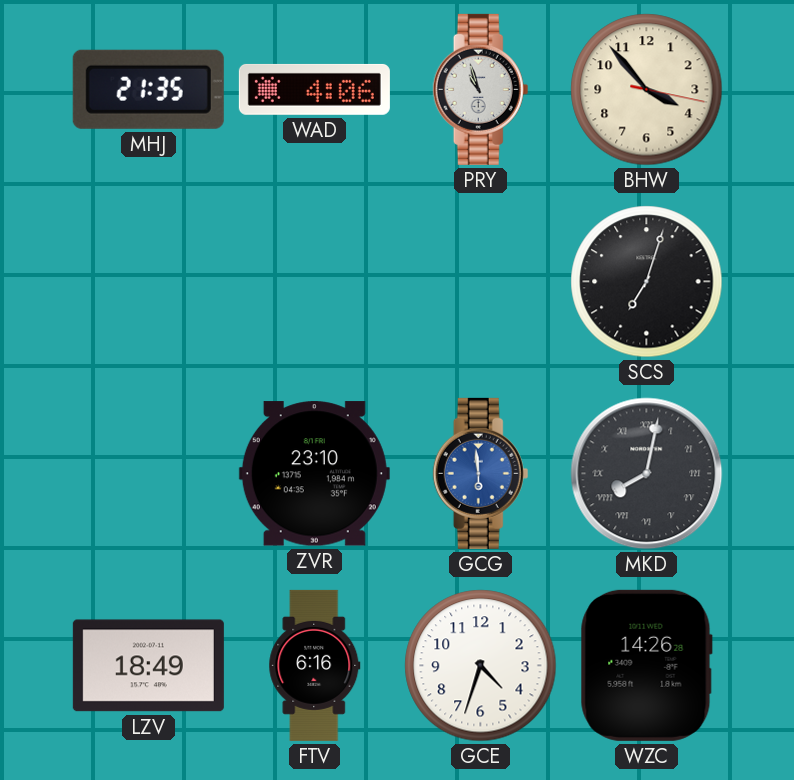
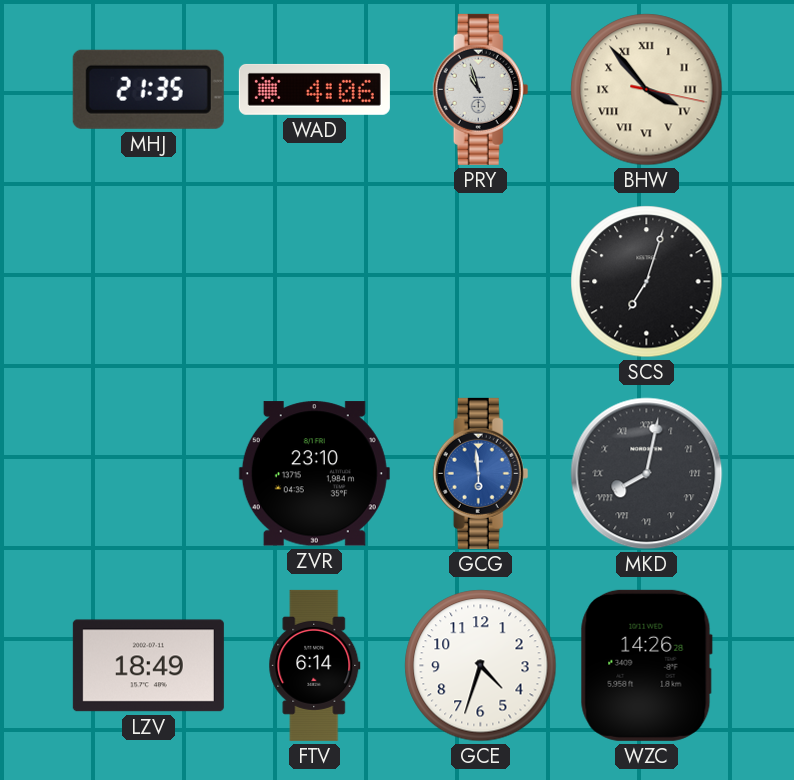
BHW numerals: Arabic -> Roman (647, 90)
FTV: 6:16 -> 6:14 (315, 665)
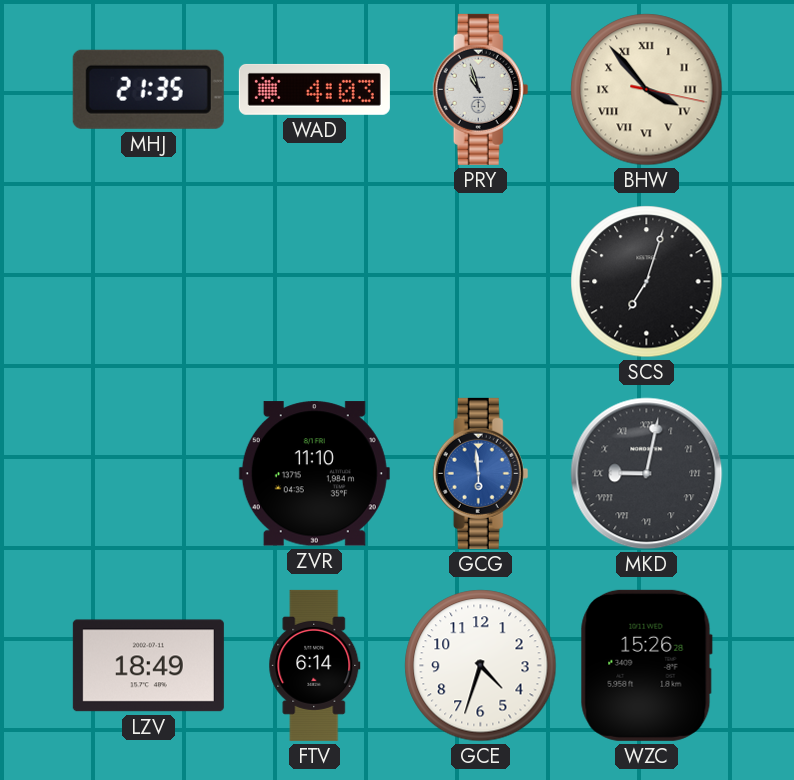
WAD: 4:06 -> 4:03 (314, 89)
ZVR: 23:10 -> 11:10 (314, 474)
MKD: 8:02 -> 9:02 (647, 474)
WZC: 14:26 -> 15:26 (646, 665)
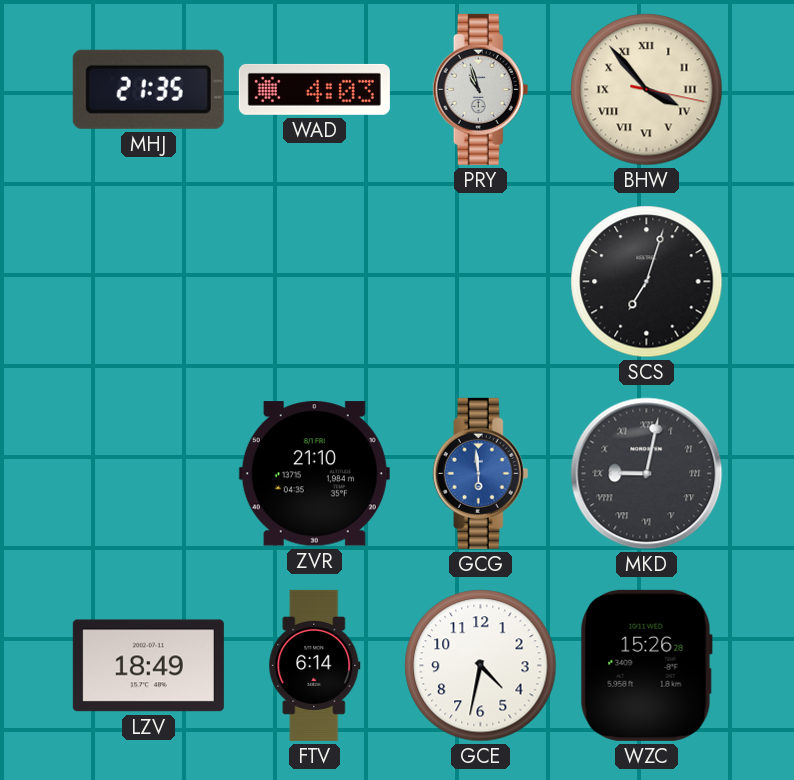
ZVR: 11:10 -> 21:10 (314, 474)
GCE: 4:33 -> 4:32 (481, 666)
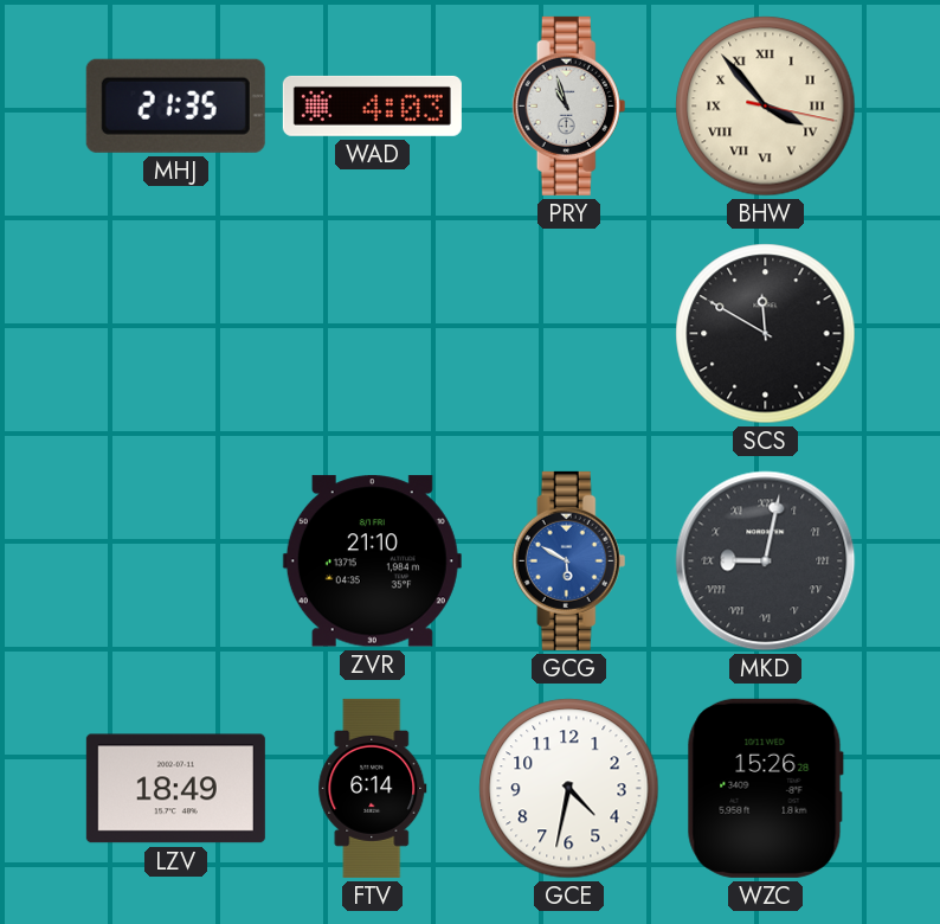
SCS: 7:03 -> 11:50 (766, 334)
GCG: 5:59 -> 5:50 (569, 560)
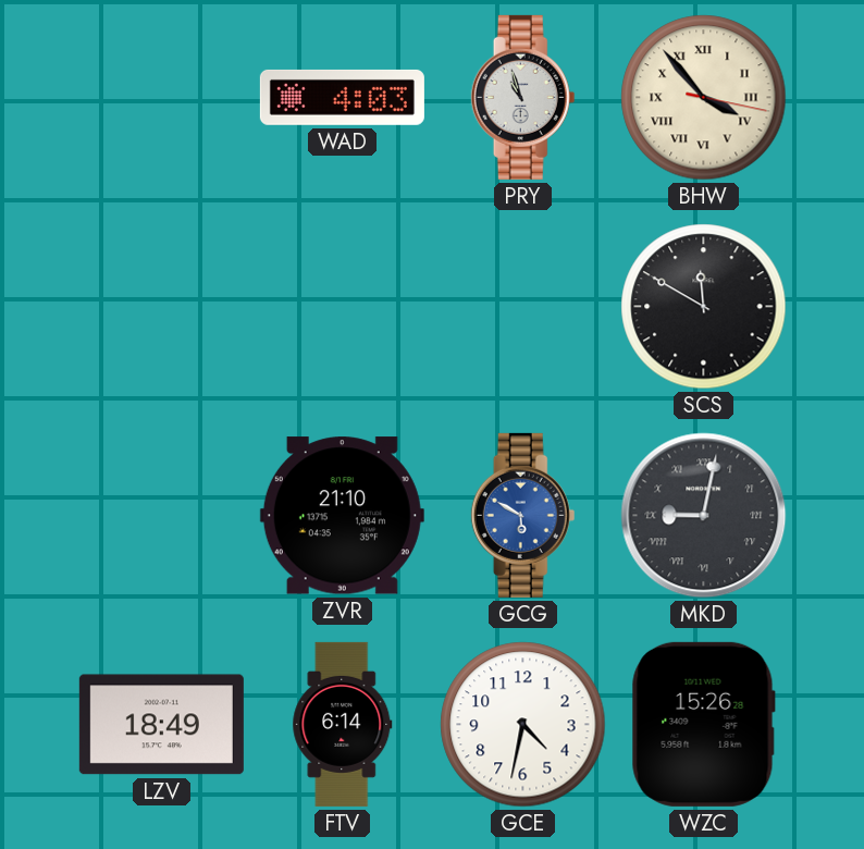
MHJ: 21:35 -> none (175, 105)
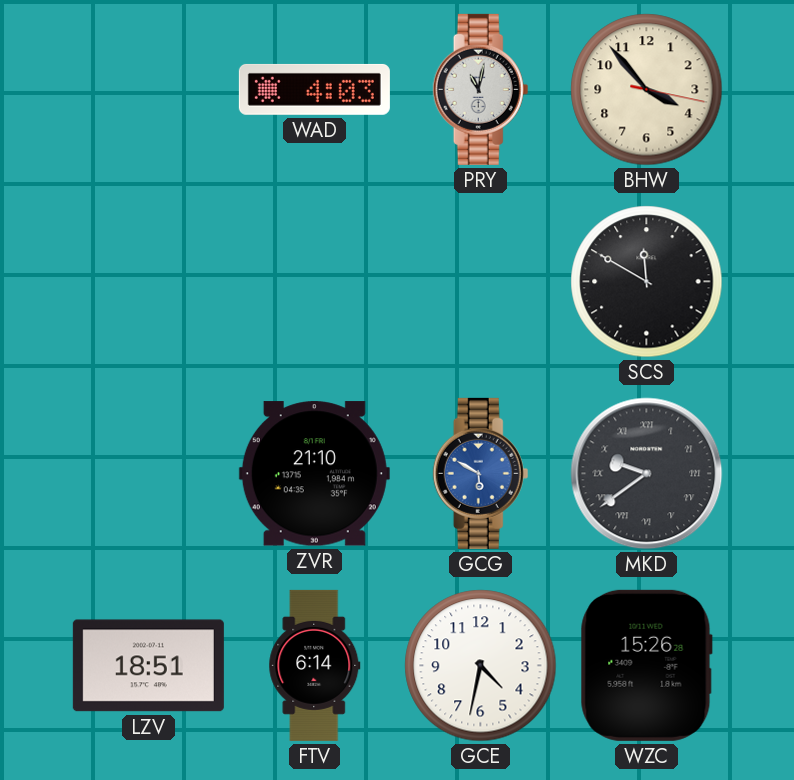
PRY: 10:57 -> 11:02 (481, 89)
BHW numerals: Roman -> Arabic (647, 90)
MKD: 9:02 -> 9:39 (647, 474)
LZV: 18:49 -> 18:51 (148, 666)
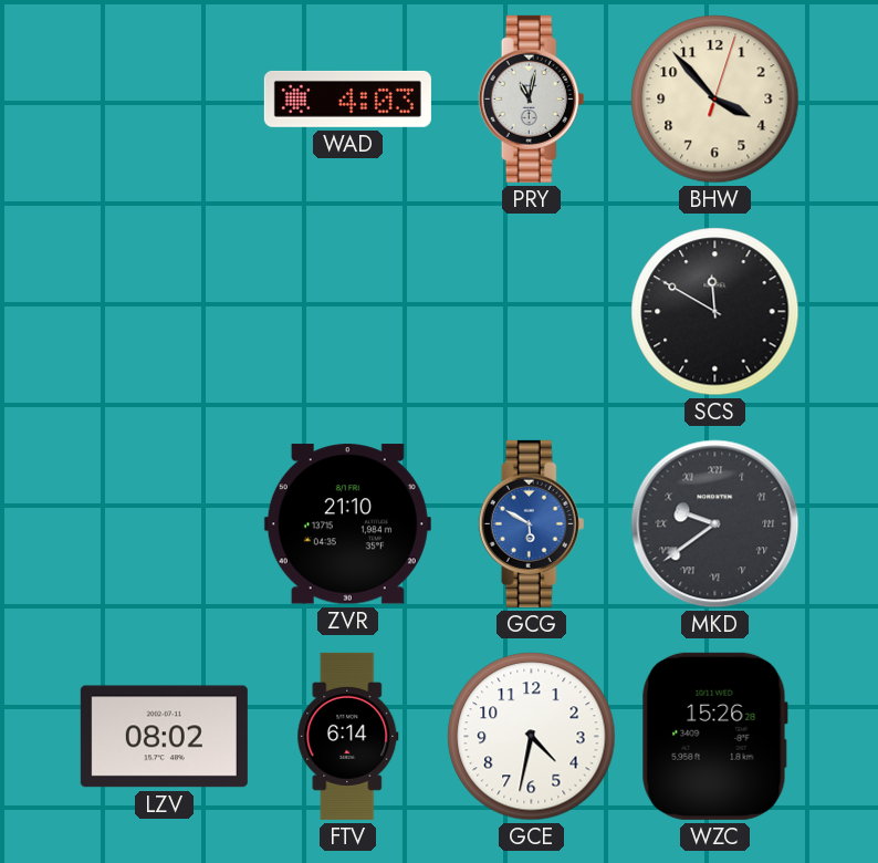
BHW: 3:53:17 -> 3:53:03 (715, 100)
LZV: 18:51 -> 08:02 (164, 737)
